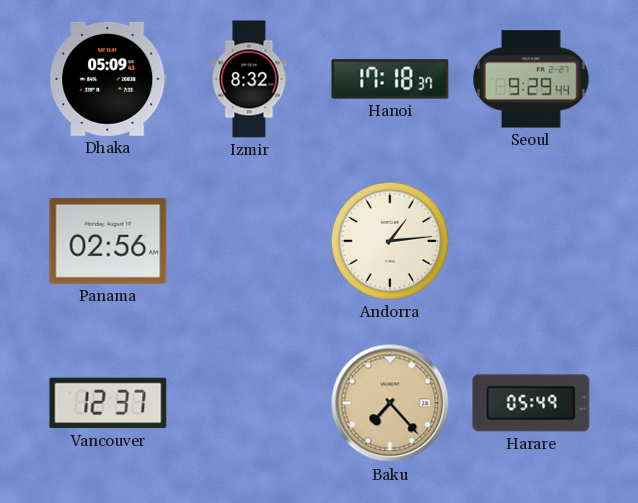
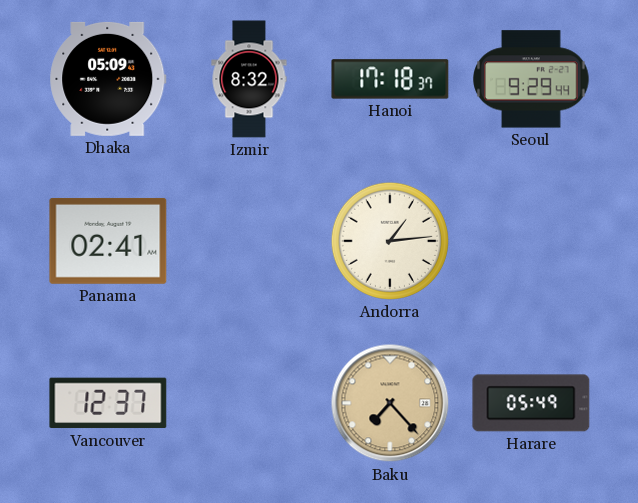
Panama: 02:56 -> 02:41 (108, 241)
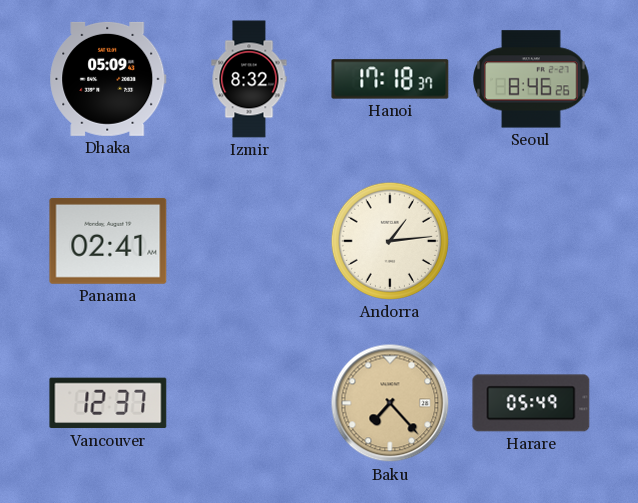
Seoul: 9:29 -> 8:46 (531, 79)
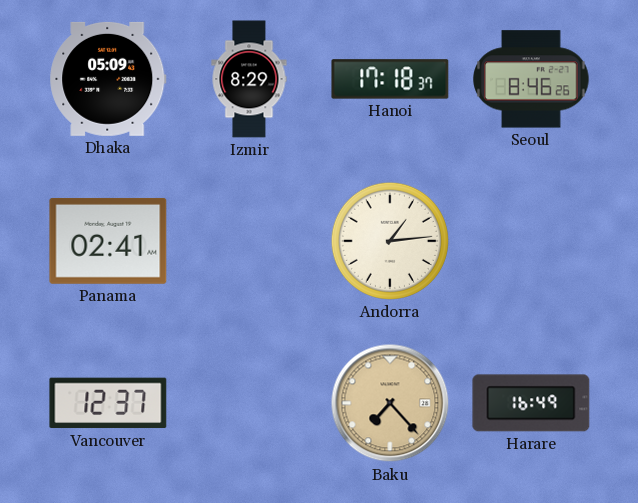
Izmir: 8:32 -> 8:29 (249, 79)
Harare: 05:49 -> 16:49 (531, 403)
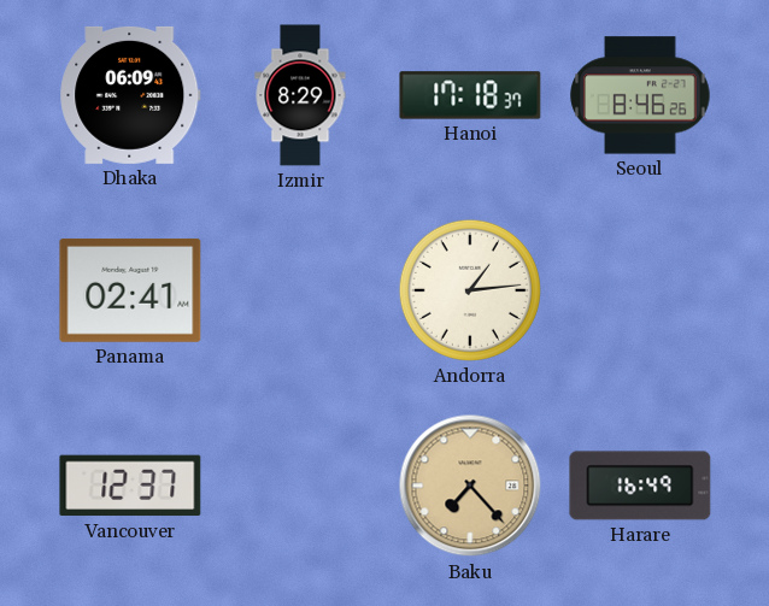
Dhaka: 05:09 -> 06:09 (130, 95)
